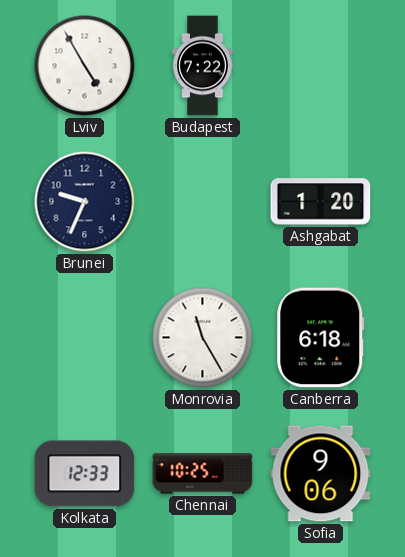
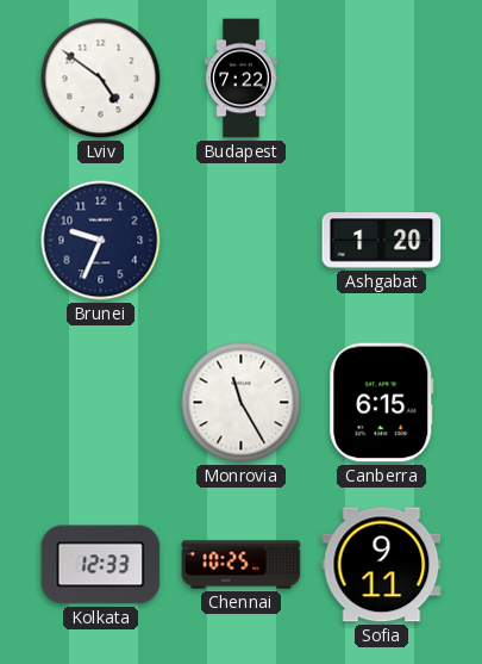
Lviv: 4:55 -> 4:51 (101, 79)
Canberra: 6:18 -> 6:15 (382, 403)
Sofia: 9:06 -> 9:11 (382, 565)
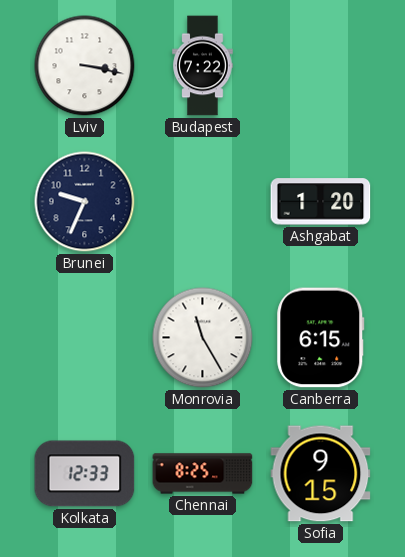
Lviv: 4:51 -> 3:17 (85, 66)
Chennai: 10:25 -> 8:25 (203, 474)
Sofia: 9:11 -> 9:15 (321, 474)
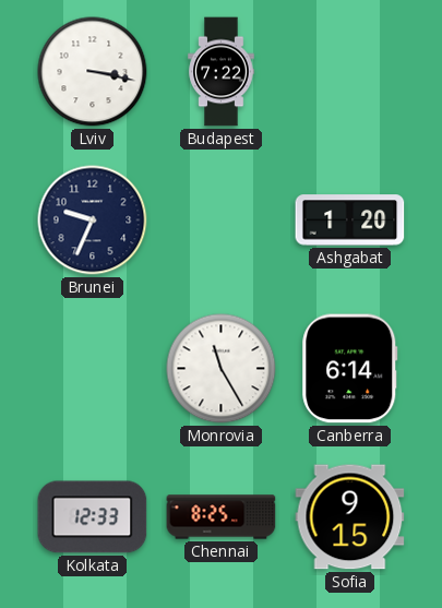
Canberra: 6:15 -> 6:14 (350, 369)
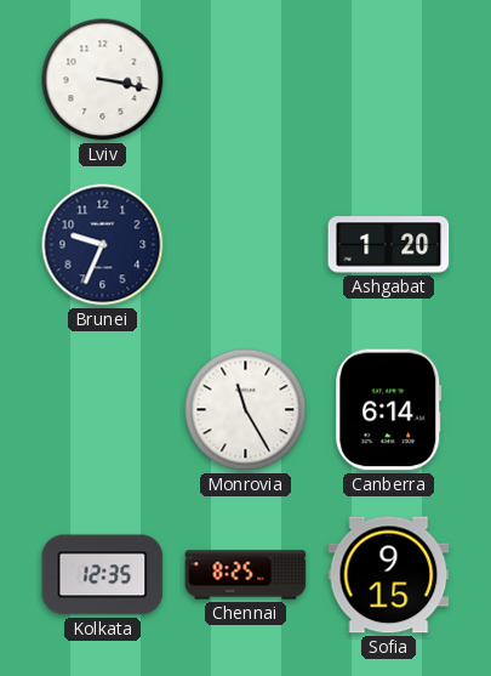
Budapest: 7:22 -> none (222, 72)
Kolkata: 12:33 -> 12:35 (103, 575)
